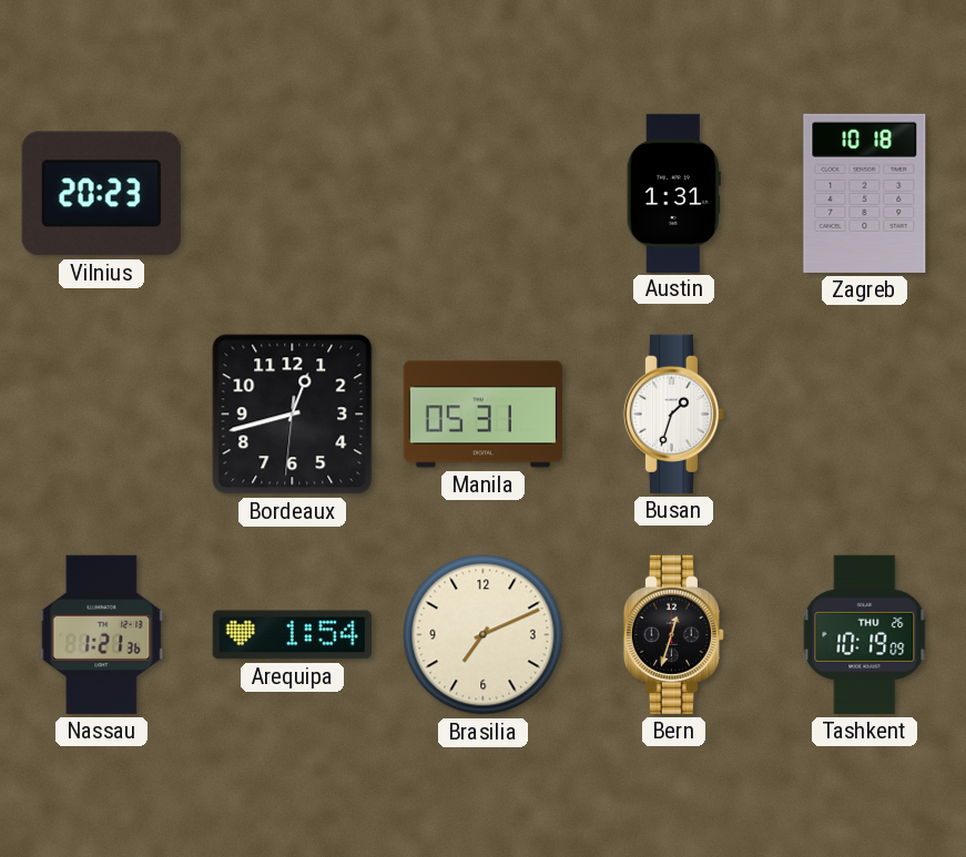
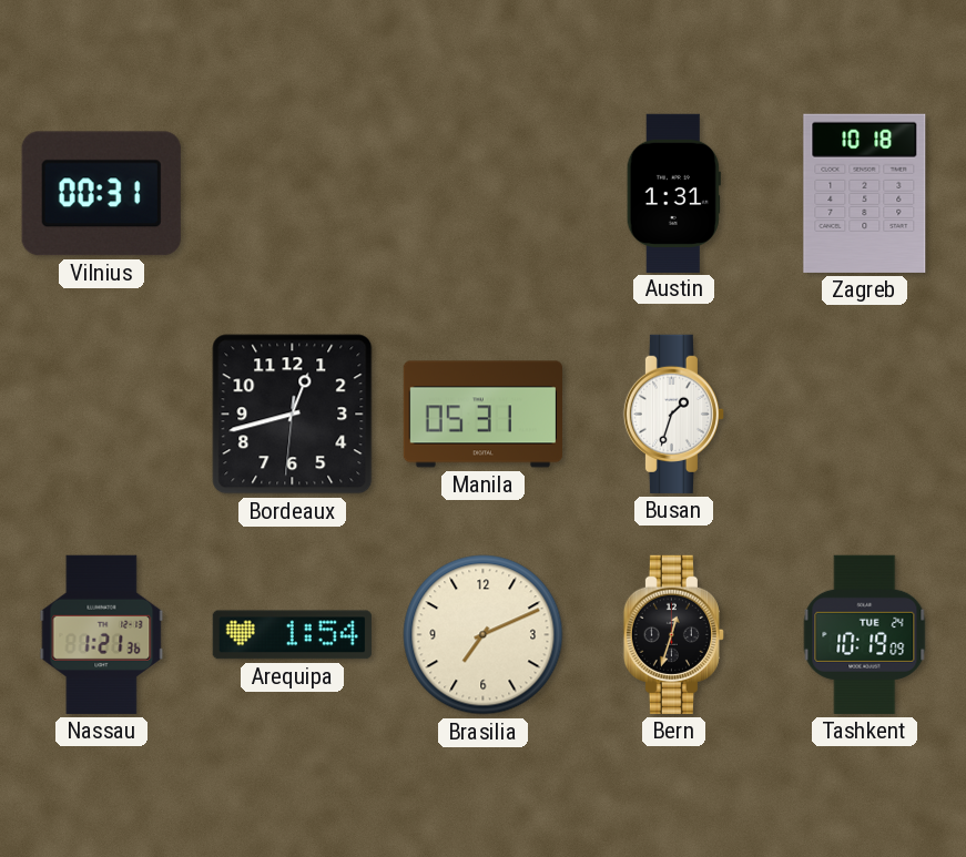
Vilnius: 20:23 -> 00:31 (101, 194)
Tashkent date: THU 26 -> TUE 24 (865, 634)
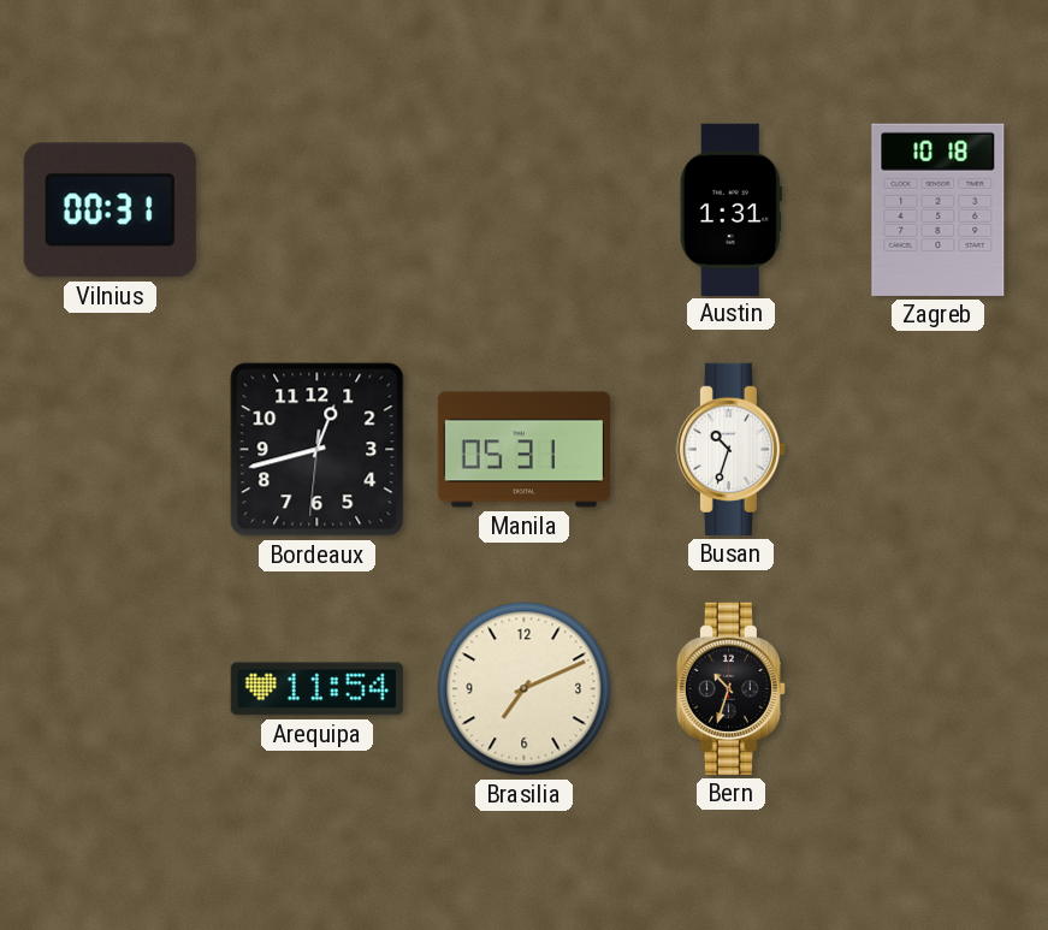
Busan: 1:33 -> 10:33 (730, 449)
Nassau: 1:21 -> none (102, 634)
Arequipa: 1:54 -> 11:54 (316, 689)
Bern: 12:33 -> 10:33 (730, 688)
Tashkent: 10:19 -> none (865, 634)
